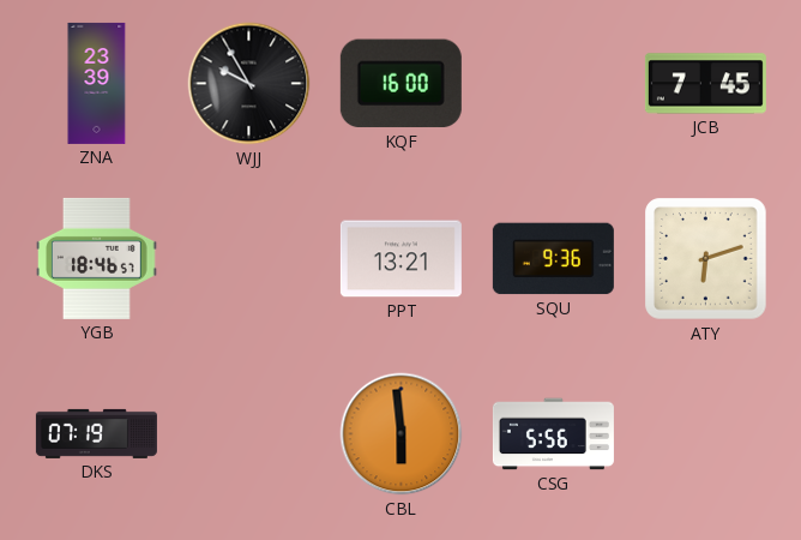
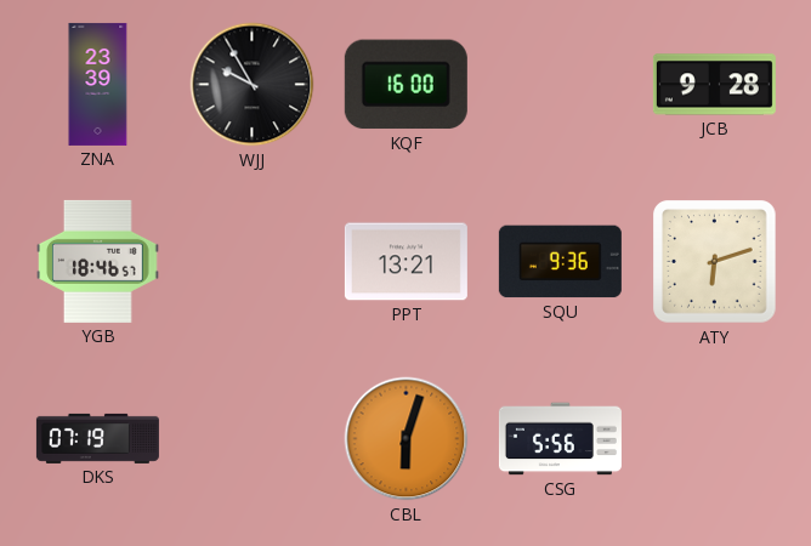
JCB: 7:45 -> 9:28 (714, 85)
CBL: 5:59 -> 6:03 (407, 439)
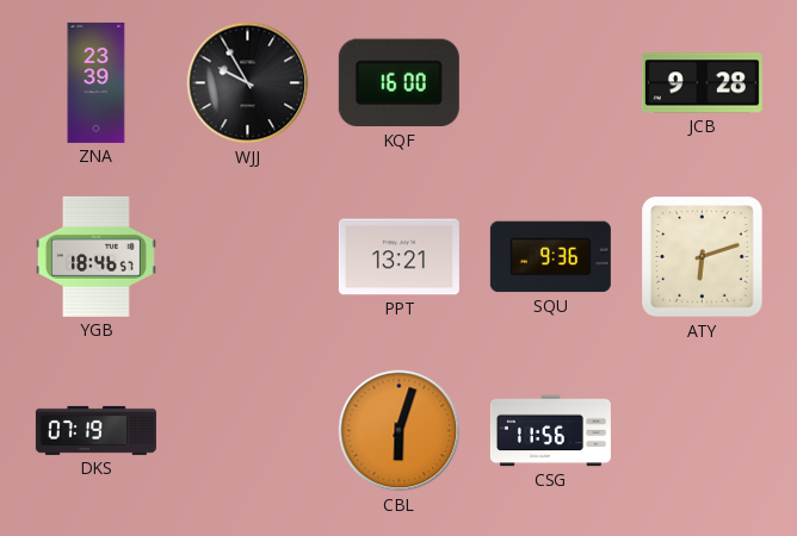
CSG: 5:56 -> 11:56 (550, 431)
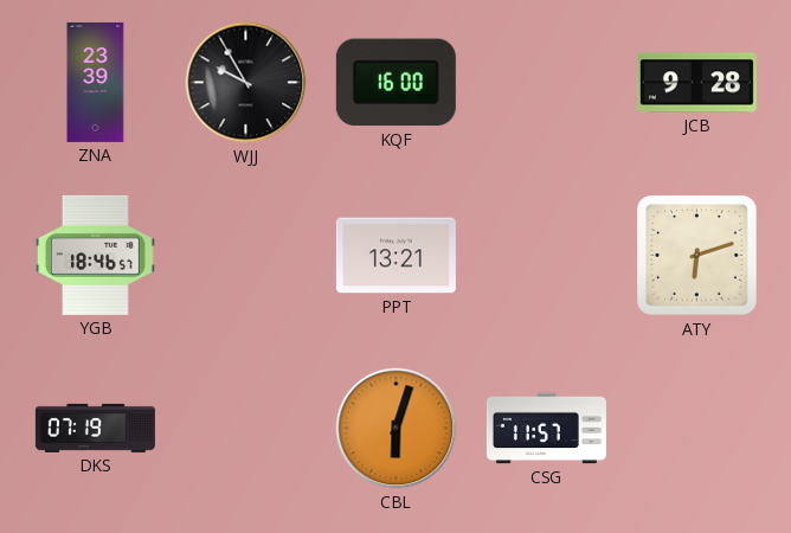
SQU: 9:36 -> none (550, 257)
CSG: 11:56 -> 11:57 (546, 429)
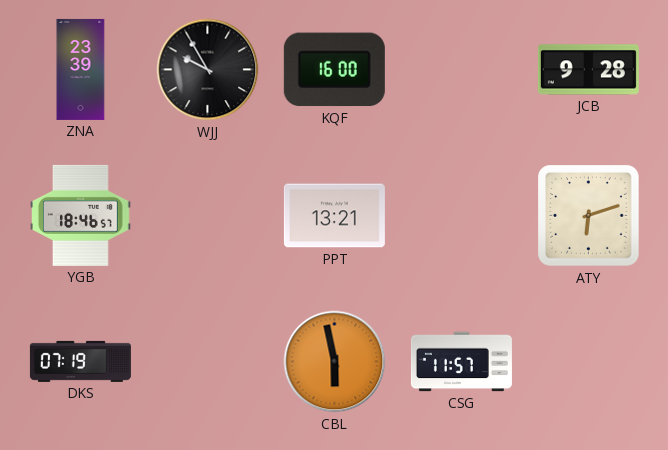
CBL: 6:03 -> 5:58 (335, 362)
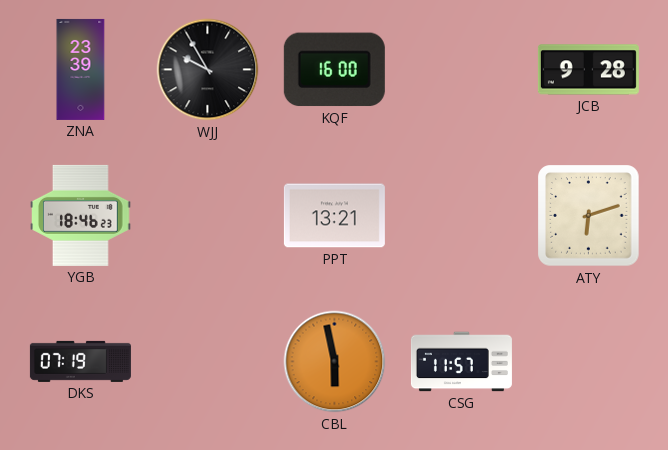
YGB: 18:46:57 -> 18:46:23 (81, 215)
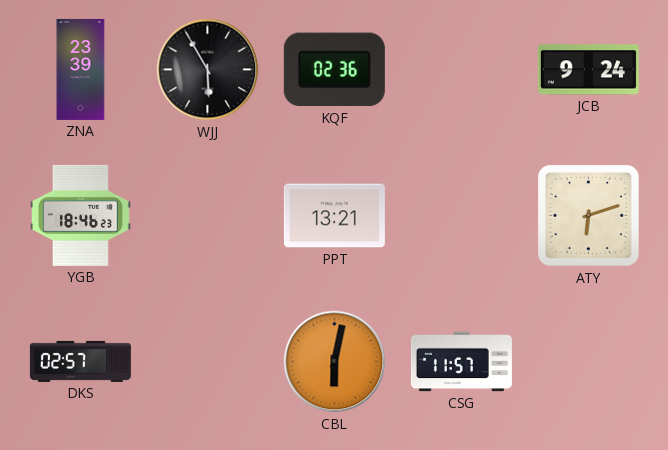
WJJ: 9:55 -> 5:55 (208, 70)
KQF: 16:00 -> 02:36 (334, 70)
JCB: 9:28 -> 9:24 (588, 70)
DKS: 07:19 -> 02:57 (80, 361)
CBL: 5:58 -> 6:02 (335, 362)
